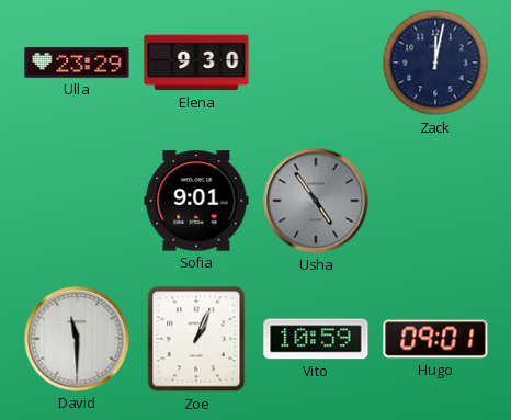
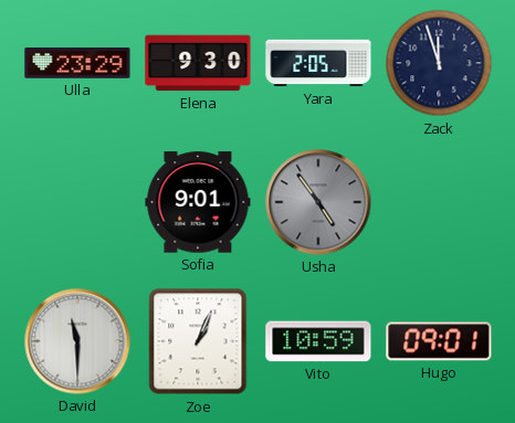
Yara: none -> 2:05 (318, 63)
Zack: 12:02 -> 11:57 (439, 63)
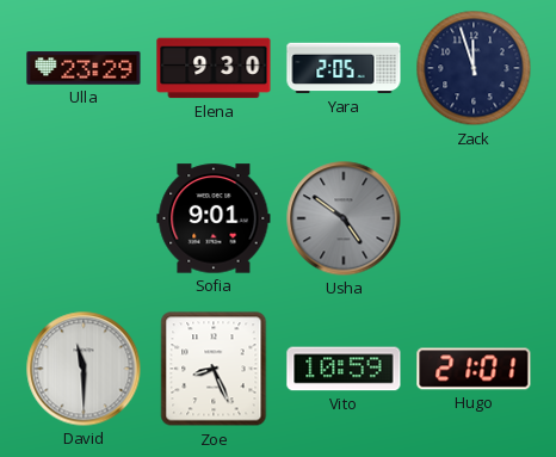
Usha: 4:54 -> 4:51 (344, 218)
Zoe: 1:04 -> 8:26 (214, 369)
Hugo: 09:01 -> 21:01 (474, 369)
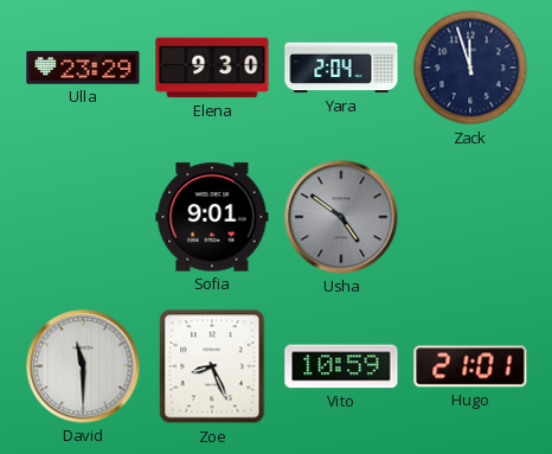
Yara: 2:05 -> 2:04 (341, 68)
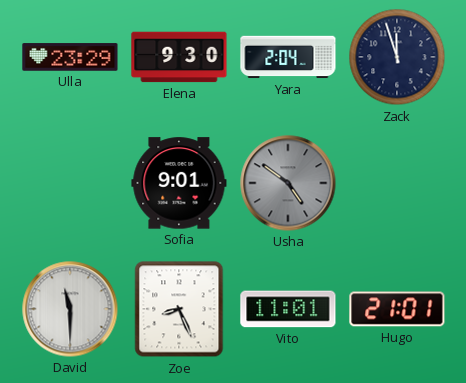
Vito: 10:59 -> 11:01 (288, 309)
